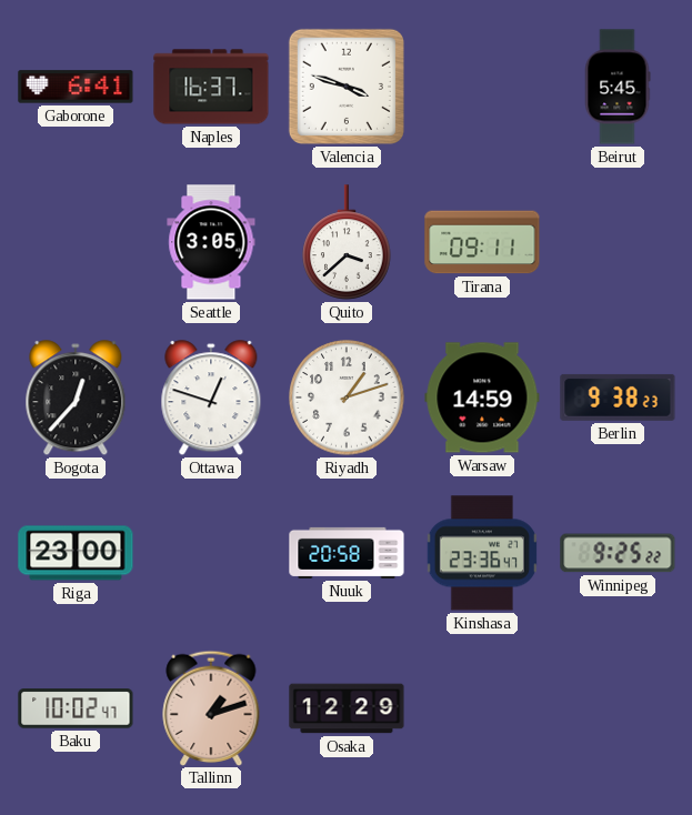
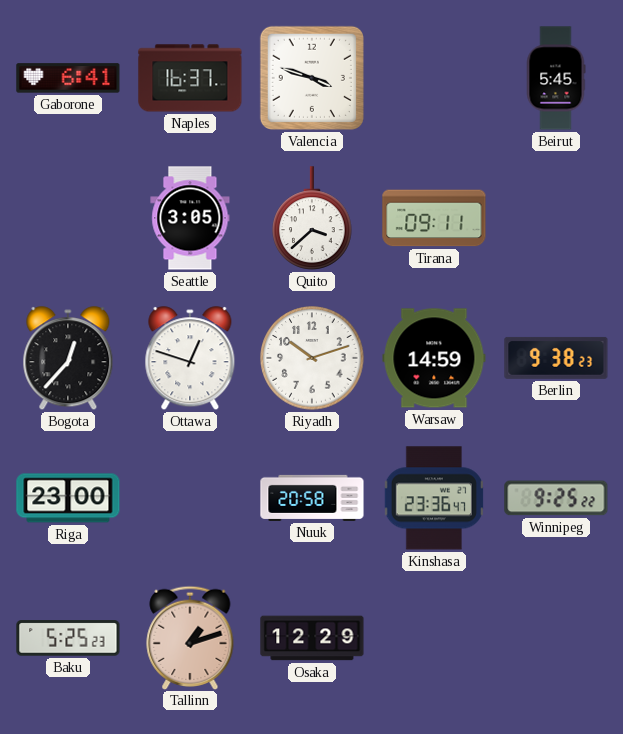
Riyadh: 1:12 -> 10:12 (312, 358)
Baku: 10:02 -> 5:25 (68, 638)
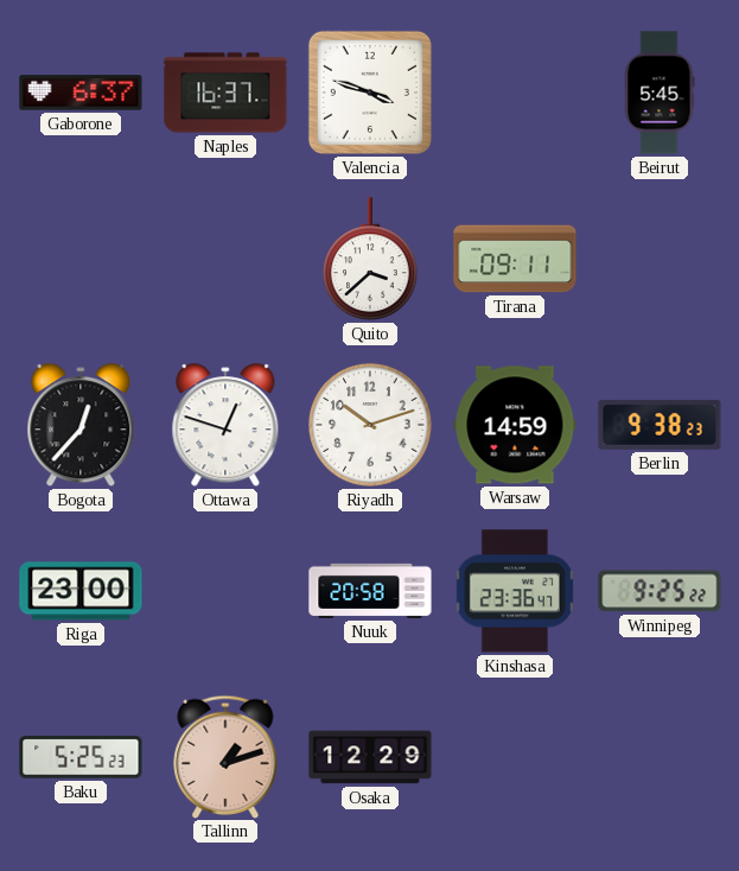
Gaborone: 6:41 -> 6:37 (81, 93)
Seattle: 3:05 -> none (190, 218)
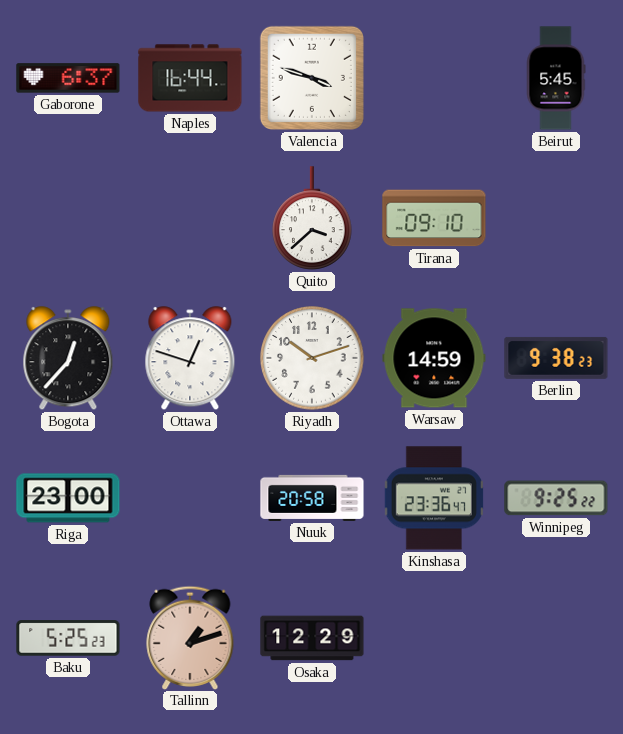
Naples: 16:37 -> 16:44 (190, 78)
Tirana: 09:11 -> 09:10 (434, 218)
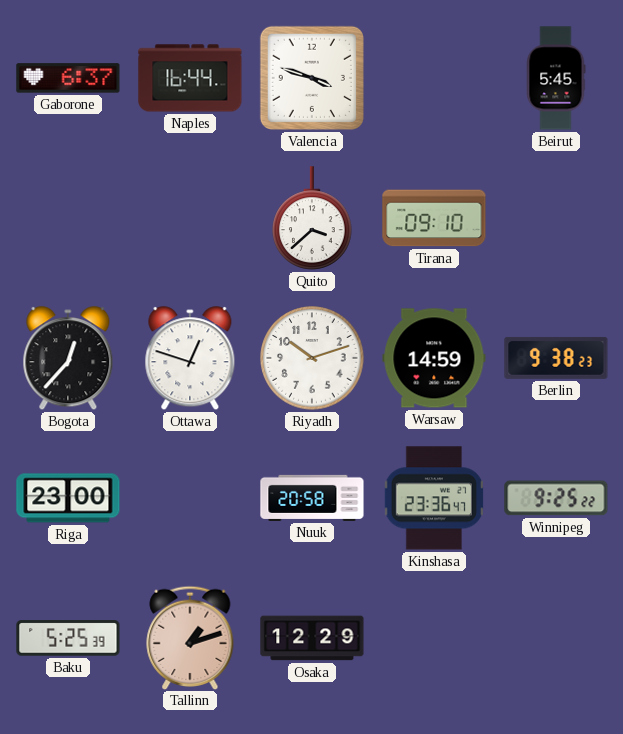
Baku: 5:25:23 -> 5:25:39 (68, 638)
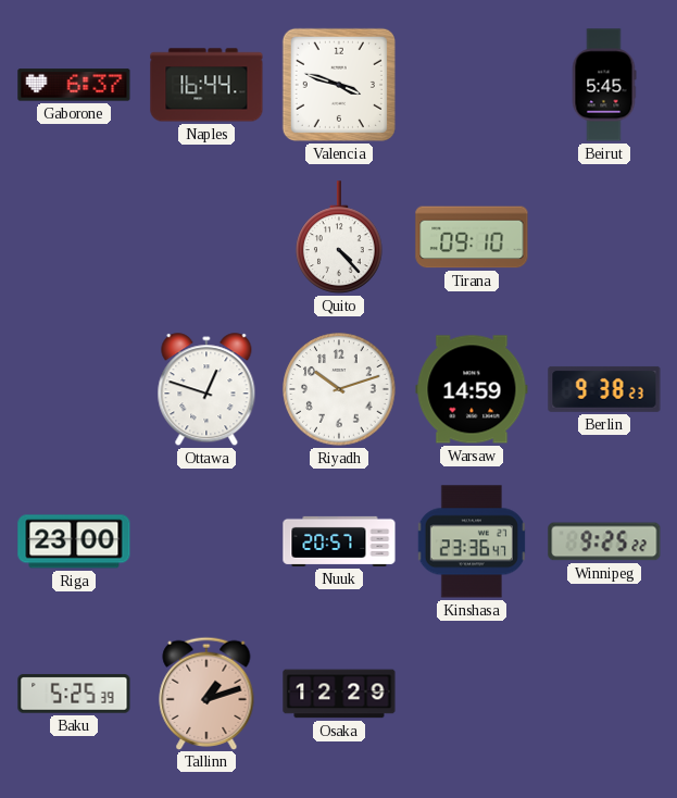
Quito: 3:38 -> 4:23 (339, 237)
Bogota: 12:37 -> none (68, 359)
Nuuk: 20:58 -> 20:57 (339, 541)
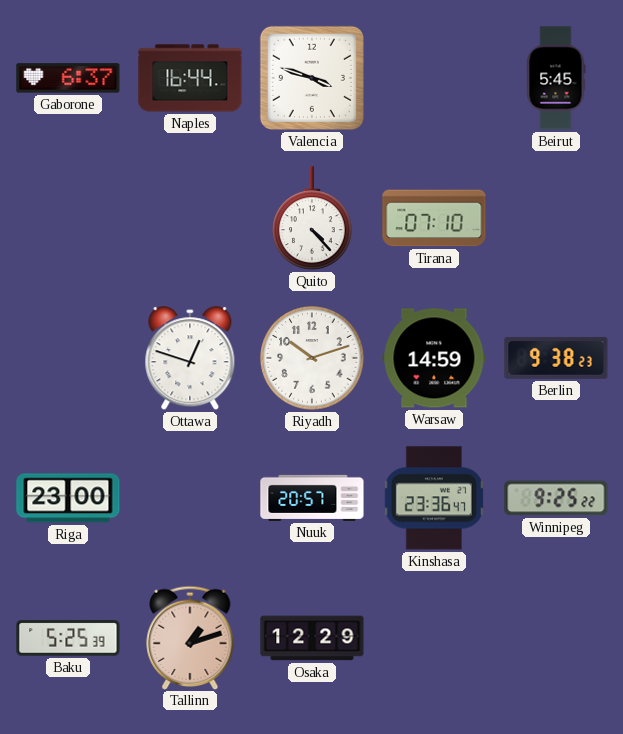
Tirana: 09:10 -> 07:10 (434, 218)
